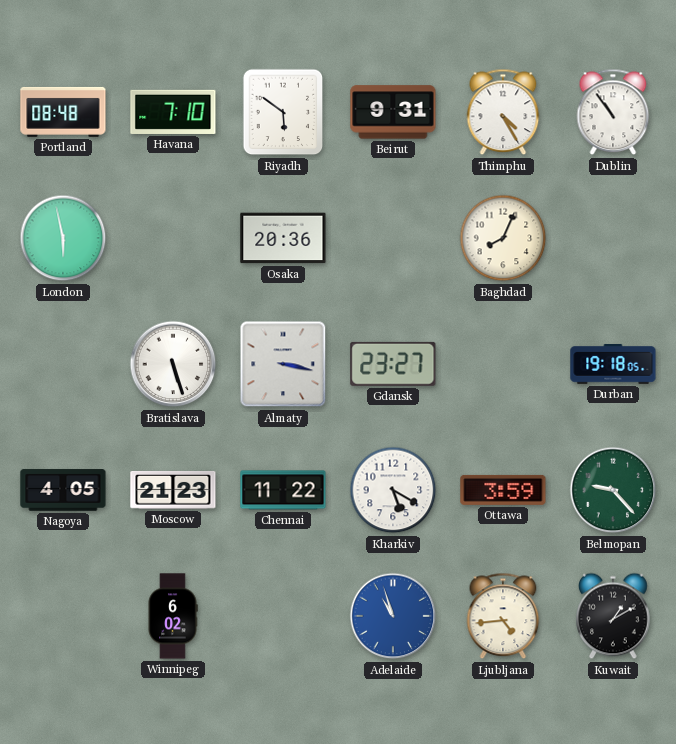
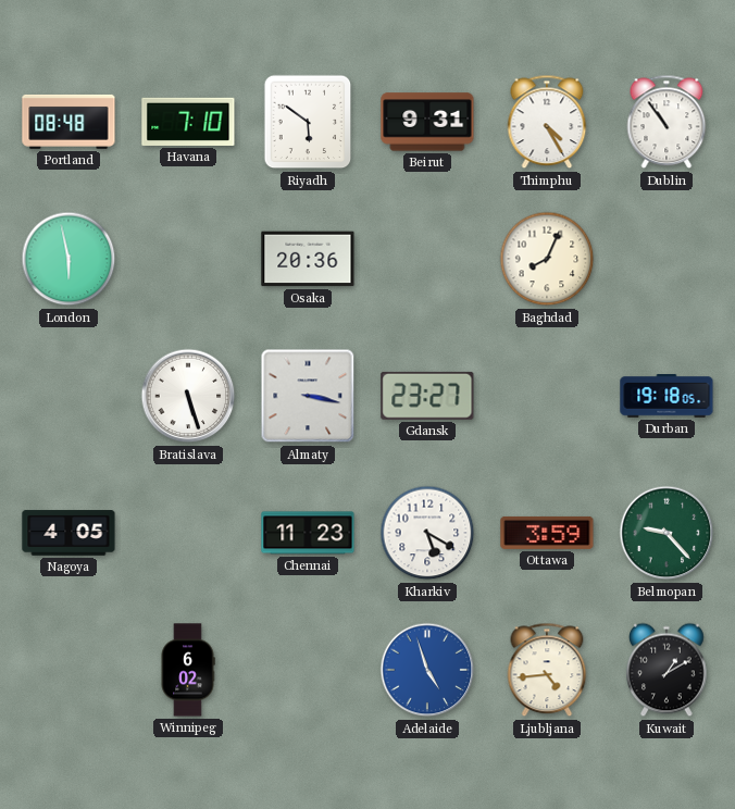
Moscow: 21:23 -> none (173, 490)
Chennai: 11:22 -> 11:23 (308, 533)
Adelaide: 10:57 -> 4:57 (427, 670)
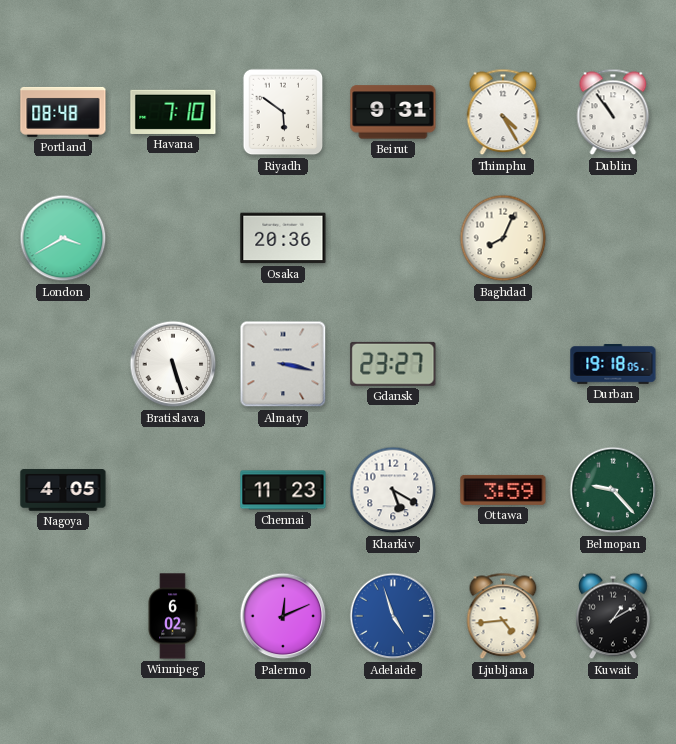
London: 5:58 -> 3:40 (63, 238)
Palermo: none -> 12:11 (283, 616)
